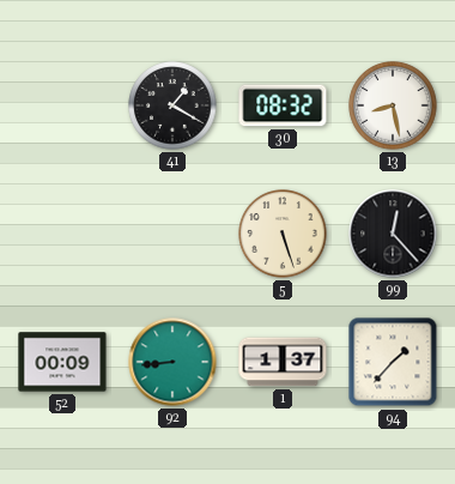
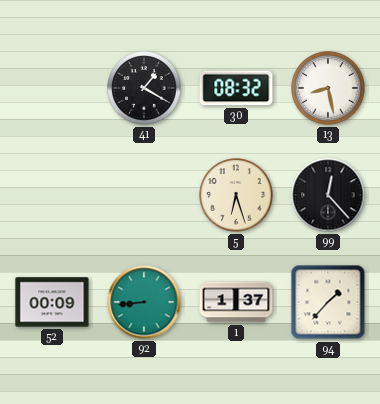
5: 5:27 -> 6:27 (236, 195)
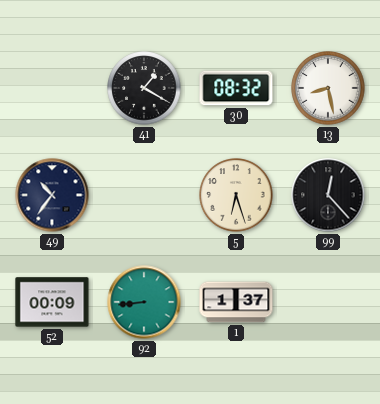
49: none -> 10:36 (52, 195)
94: 1:37 -> none (328, 302)
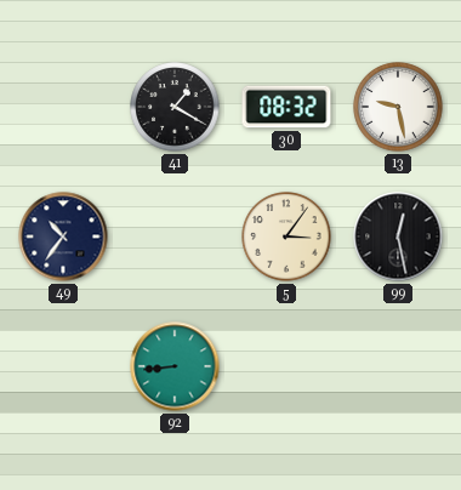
13: 8:28 -> 9:28 (398, 107)
5: 6:27 -> 3:06 (286, 237)
99: 12:23 -> 12:28 (398, 237)
52: 00:09 -> none (52, 302)
1: 1:37 -> none (236, 302)
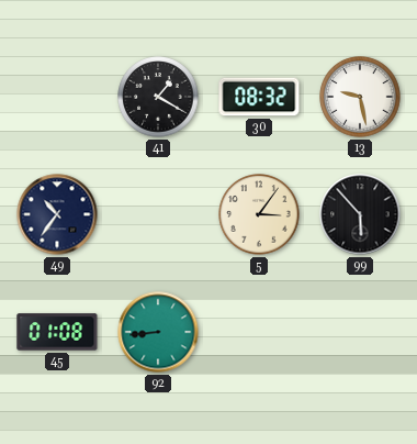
99: 12:28 -> 5:53 (360, 214)
45: none -> 01:08 (57, 332)
